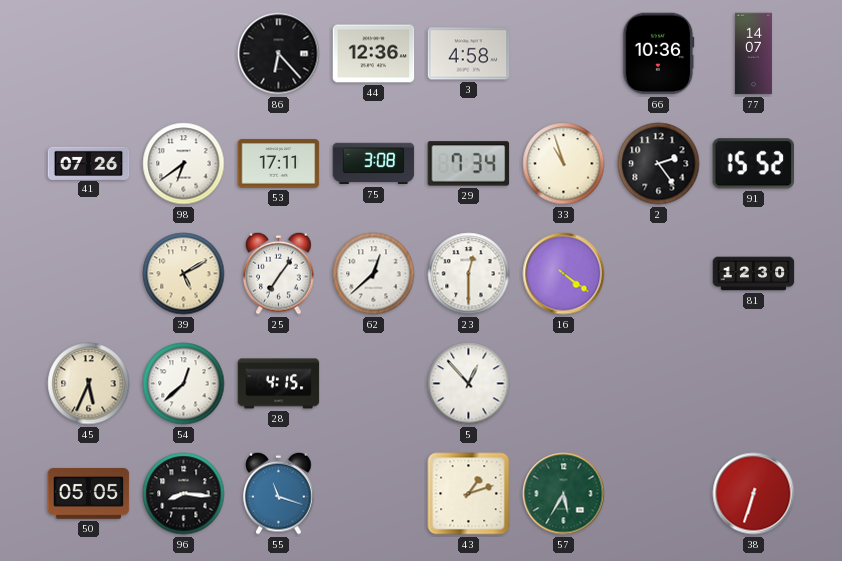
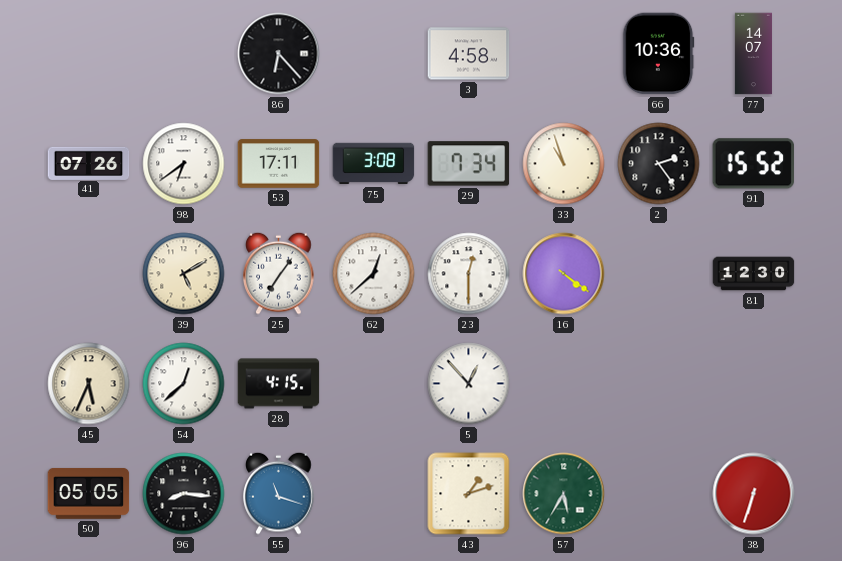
44: 12:36 -> none (374, 54)
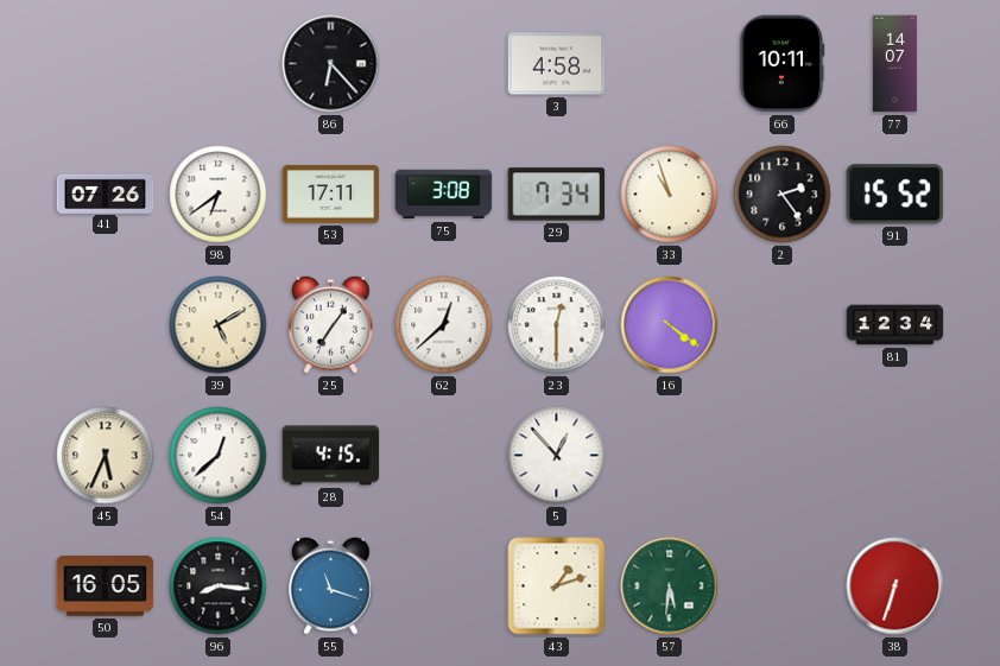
66: 10:36 -> 10:11 (783, 64)
81: 12:30 -> 12:34 (895, 325)
50: 05:05 -> 16:05 (106, 585)
57: 5:35 -> 5:31 (670, 586)
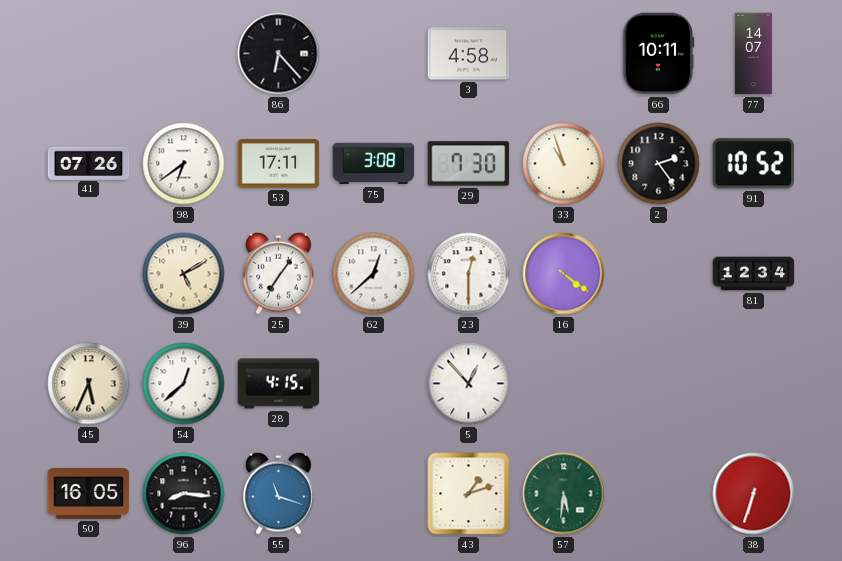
29: 7:34 -> 7:30 (469, 164)
91: 15:52 -> 10:52 (753, 164)
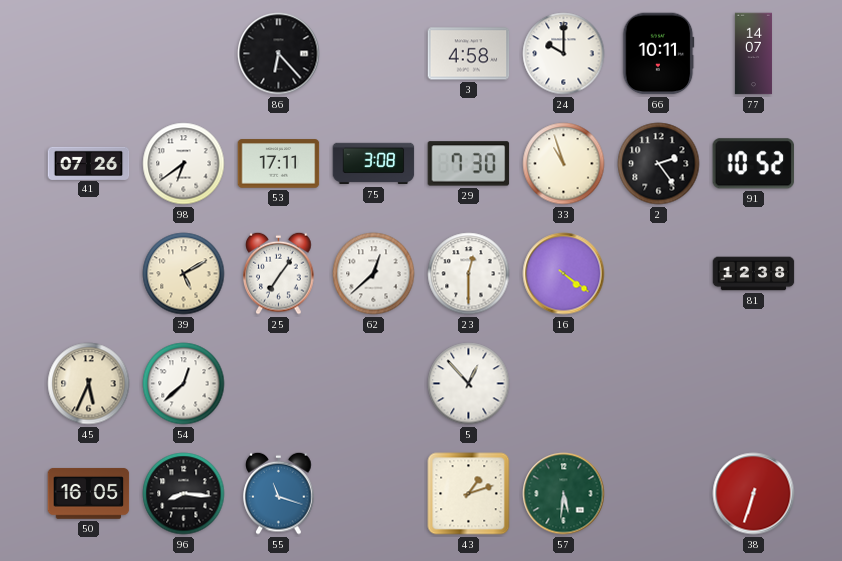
24: none -> 10:00 (564, 54)
81: 12:34 -> 12:38 (754, 274)
28: 4:15 -> none (279, 384)
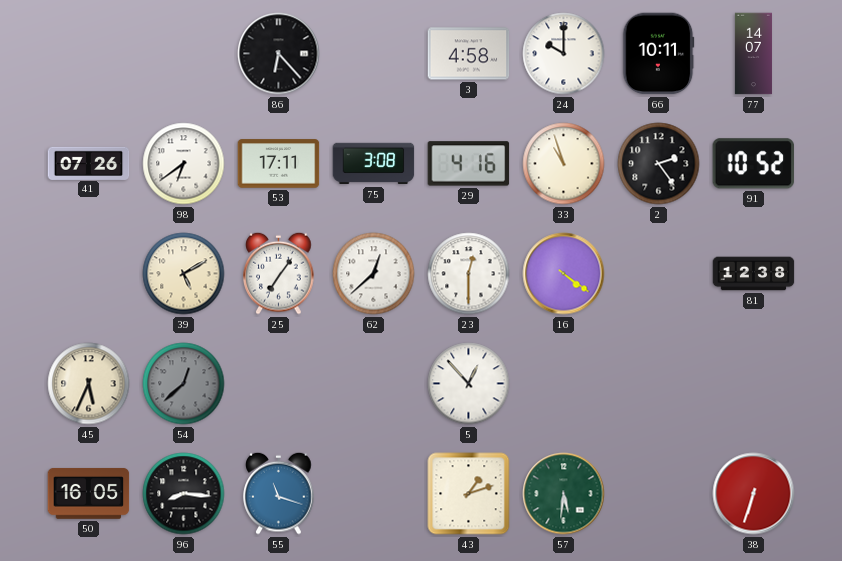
29: 7:30 -> 4:16 (469, 164)
54 dial: white -> grey (184, 384)
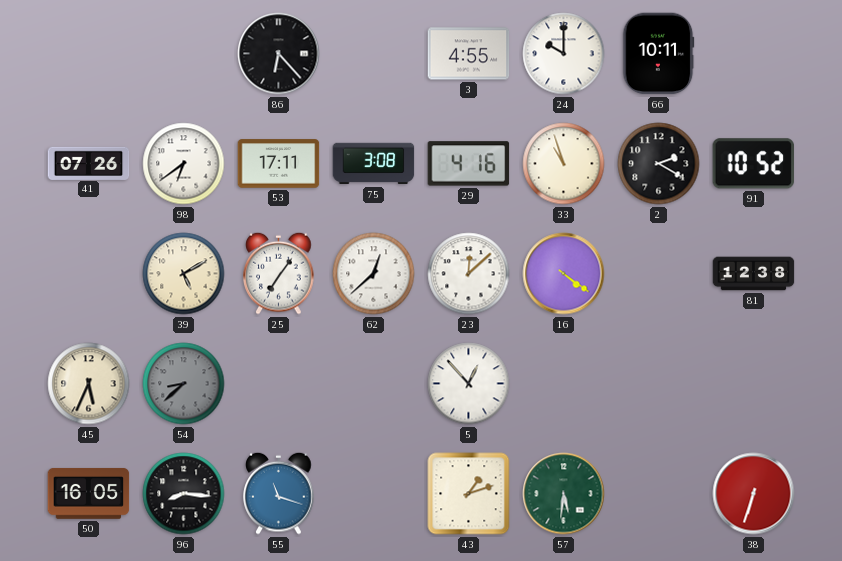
3: 4:58 -> 4:55 (469, 54)
77: 14:07 -> none (753, 54)
2: 2:24 -> 2:20 (659, 164)
23: 12:30 -> 12:08 (469, 274)
54: 12:38 -> 8:38 (184, 384)
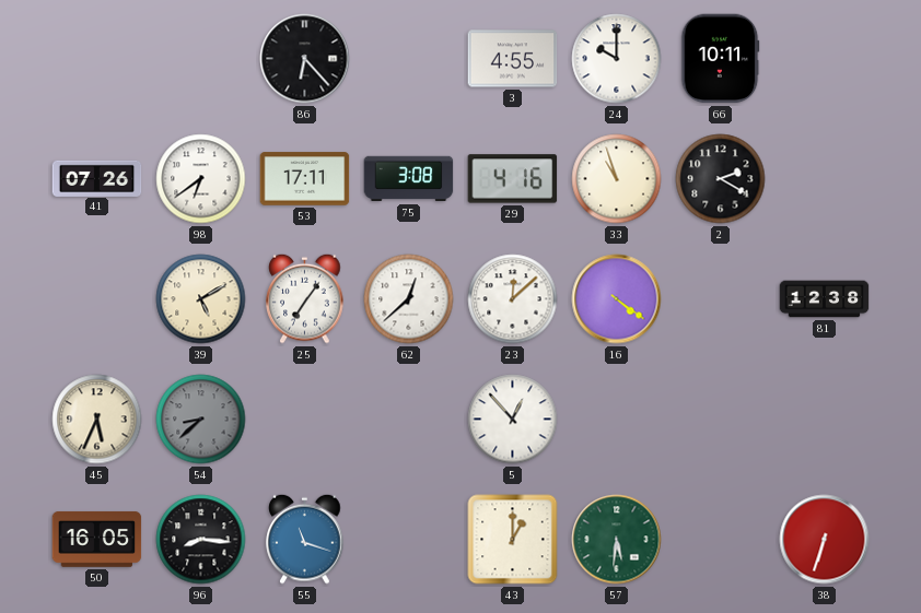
91: 10:52 -> none (753, 164)
43: 1:12 -> 1:00 (513, 540)
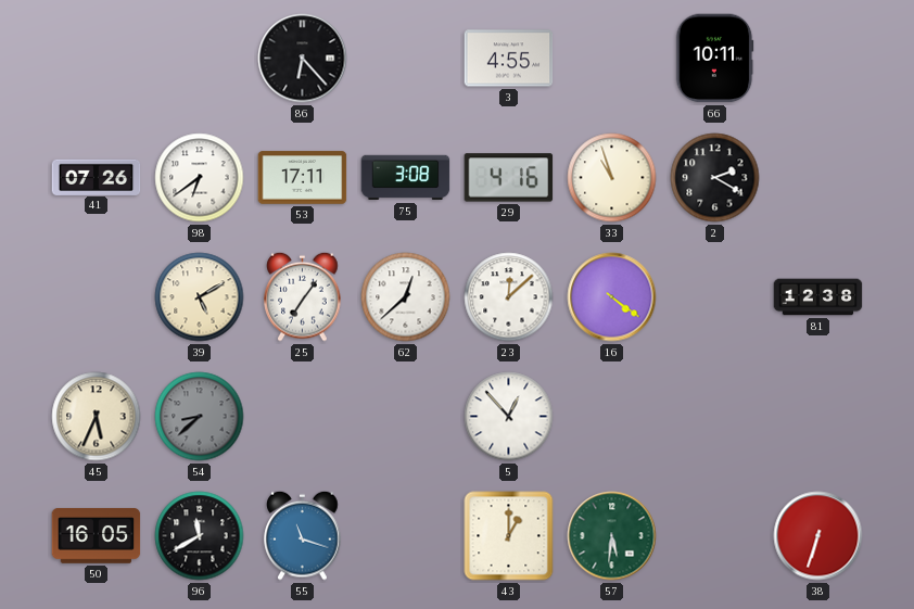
24: 10:00 -> none (617, 59)
96: 8:16 -> 11:40 (200, 536)
